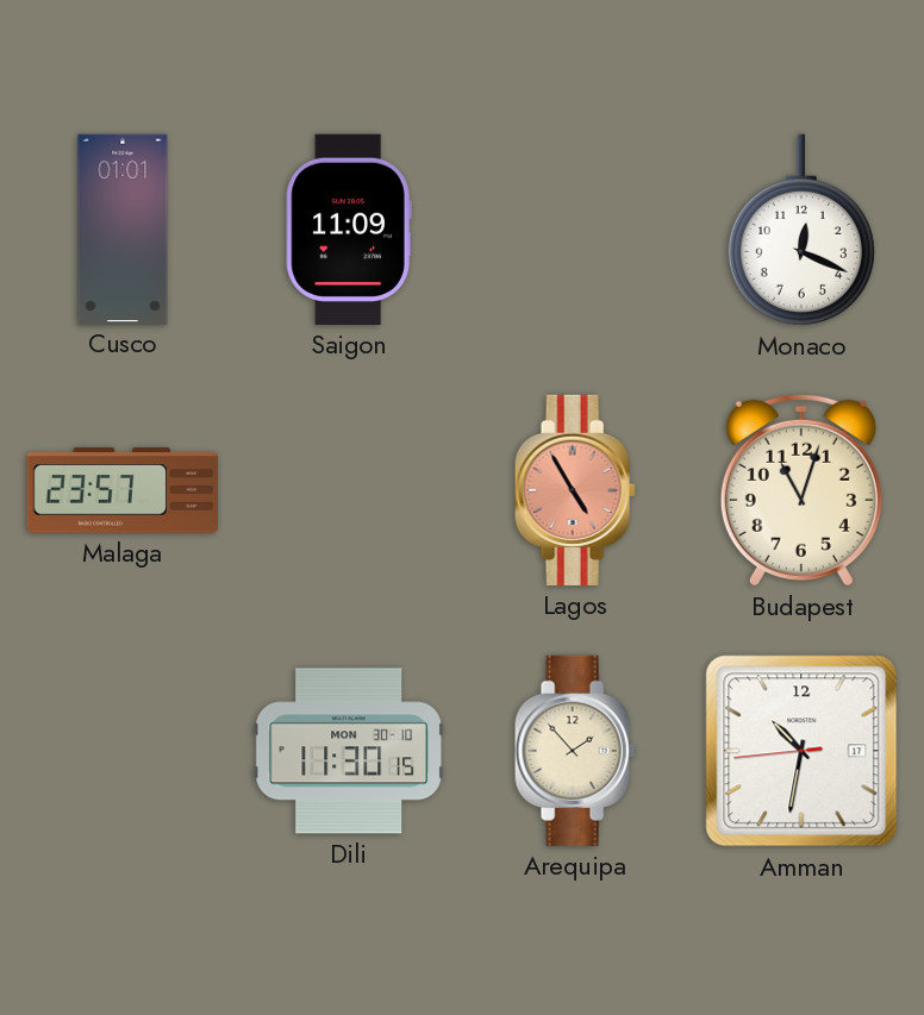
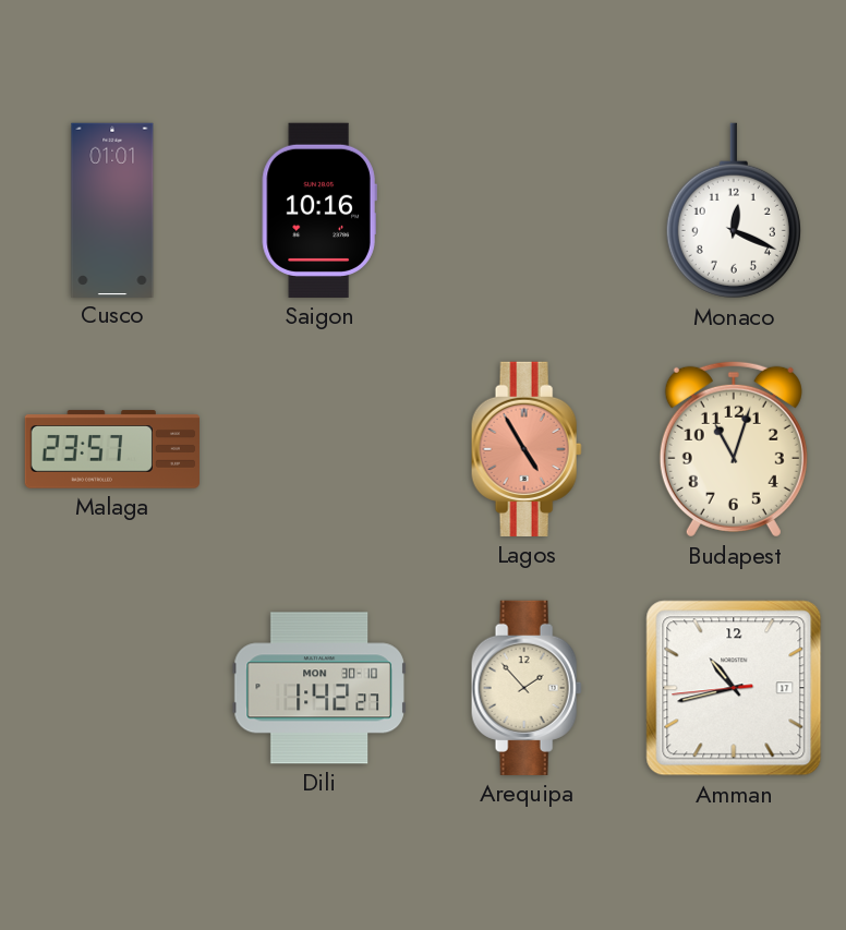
Saigon: 11:09 -> 10:16 (319, 210)
Dili: 11:30 -> 1:42 (319, 688)
Amman: 10:31 -> 10:42 (734, 688)
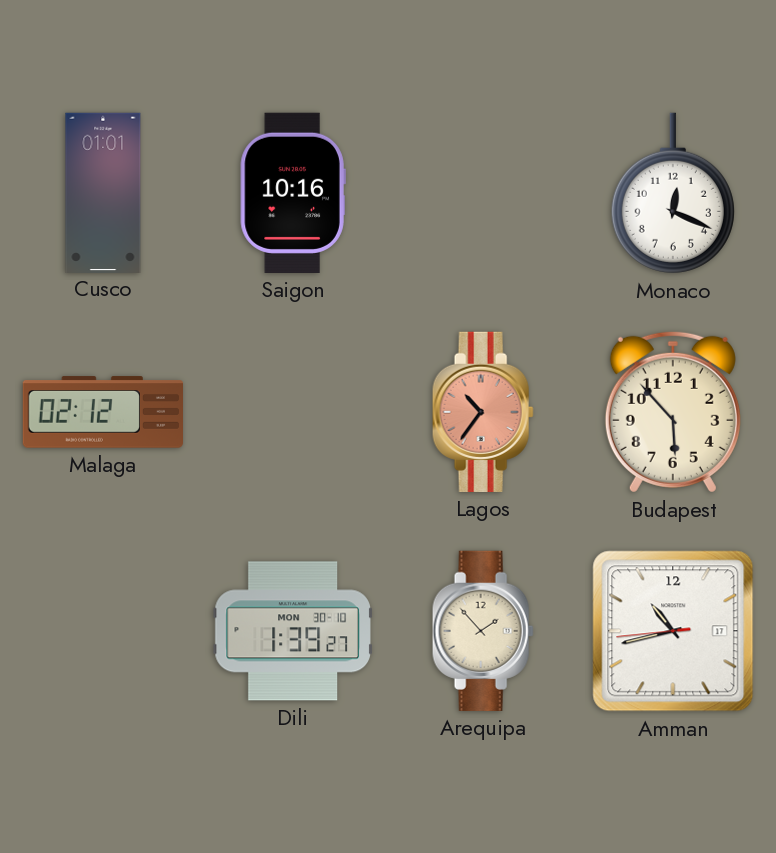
Malaga: 23:57 -> 02:12 (102, 412)
Lagos: 4:55 -> 10:36 (483, 412)
Budapest: 11:03 -> 5:53 (673, 412)
Dili: 1:42 -> 1:39 (293, 631)
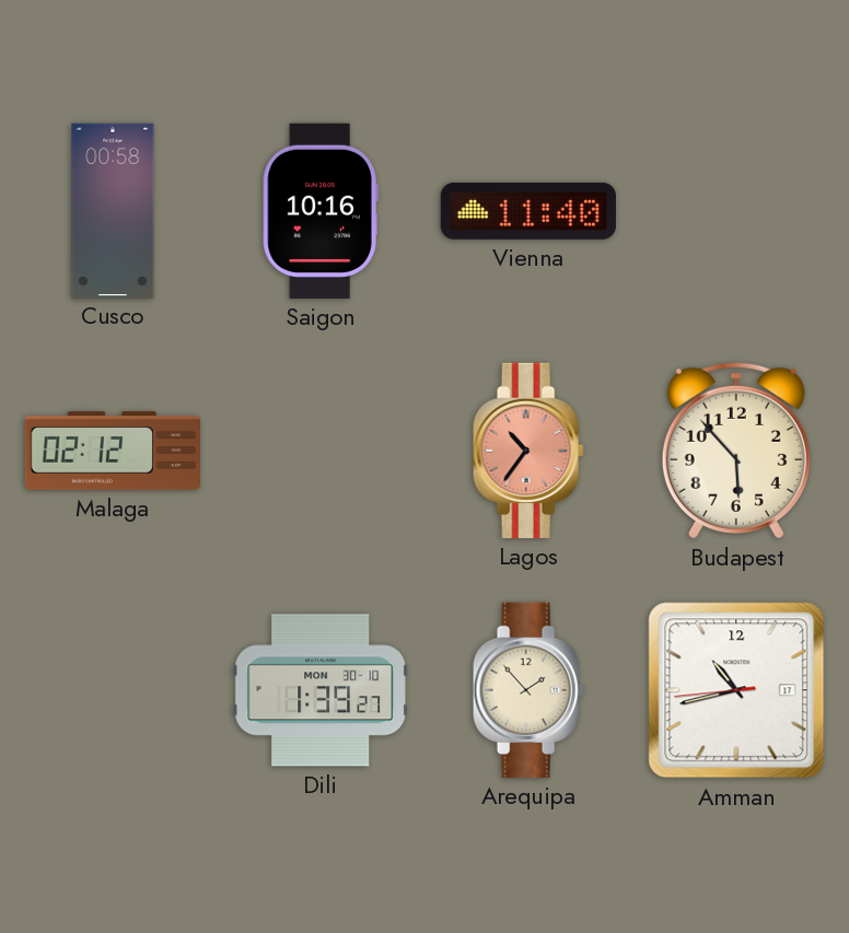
Cusco: 01:01 -> 00:58 (113, 210)
Vienna: none -> 11:40 (528, 211)
Monaco: 12:19 -> none (673, 193)
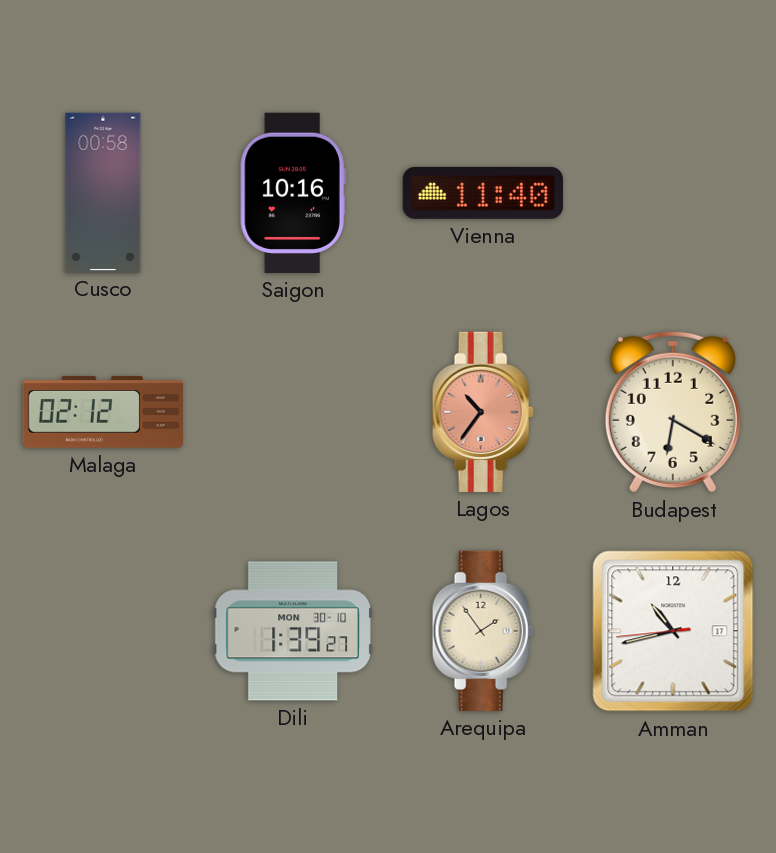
Budapest: 5:53 -> 6:20 (673, 412)
Arequipa: 1:53 -> 1:54 (483, 631)
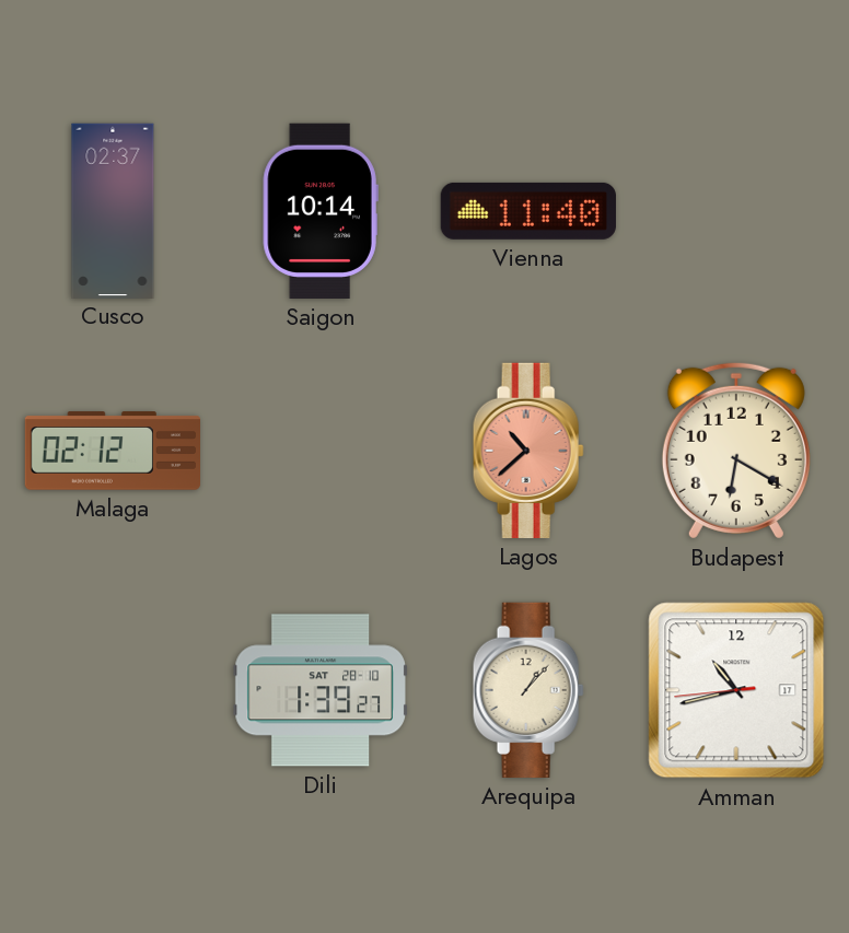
Cusco: 00:58 -> 02:37 (113, 210)
Saigon: 10:16 -> 10:14 (321, 211)
Lagos: 10:36 -> 10:38 (528, 451)
Dili date: MON 30-10 -> SAT 28-10 (321, 690)
Arequipa: 1:54 -> 1:07 (528, 690)
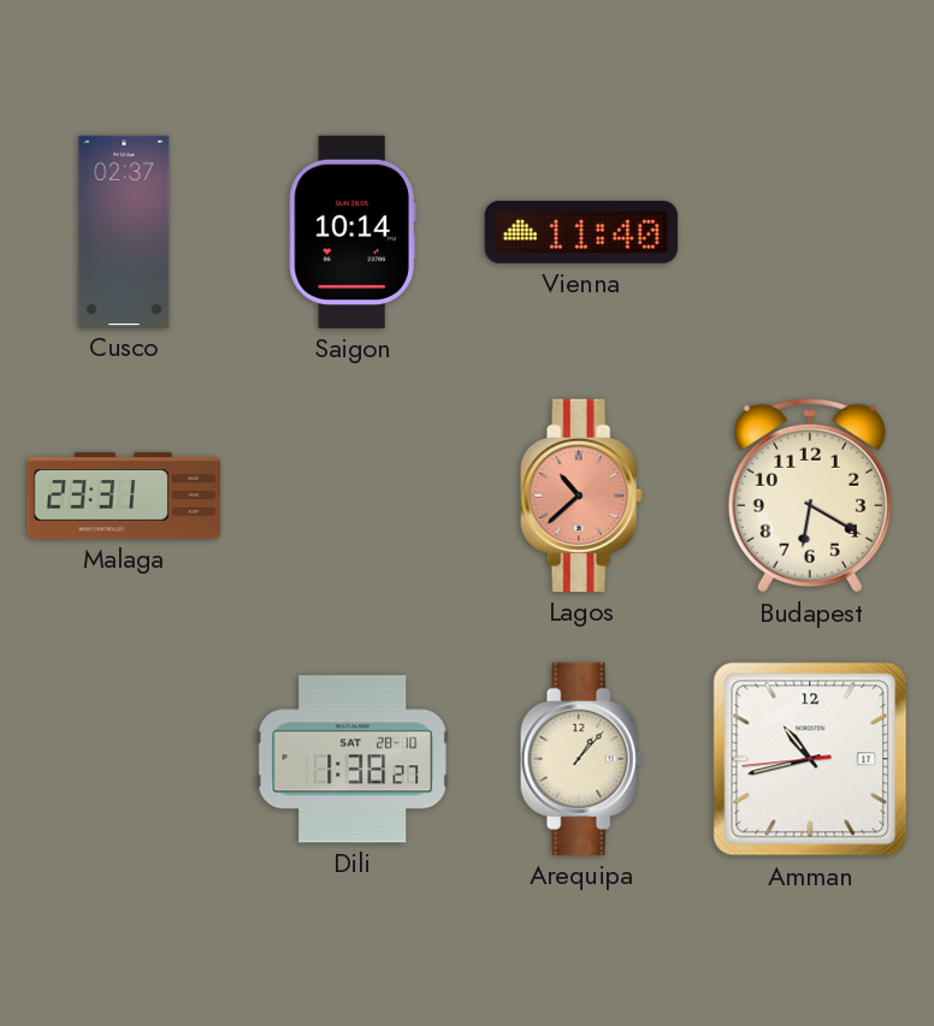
Malaga: 02:12 -> 23:31 (123, 496)
Dili: 1:39 -> 1:38 (353, 759)
